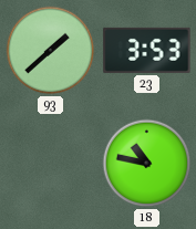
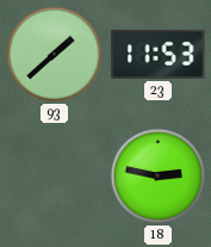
23: 3:53 -> 11:53 (159, 54)
18: 10:47 -> 2:47 (159, 177)
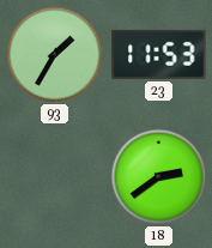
93: 1:38 -> 1:35 (55, 55)
18: 2:47 -> 2:39 (159, 177)
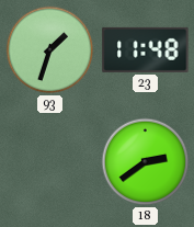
93: 1:35 -> 1:33 (50, 50)
23: 11:53 -> 11:48 (146, 49)
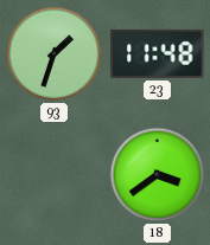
18: 2:39 -> 3:39 (158, 175)
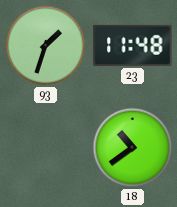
18: 3:39 -> 10:39 (133, 148)
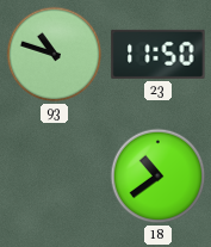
93: 1:33 -> 10:48 (55, 55)
23: 11:48 -> 11:50 (159, 54)
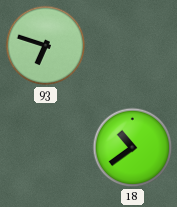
93: 10:48 -> 6:48 (46, 46)
23: 11:50 -> none (159, 54)
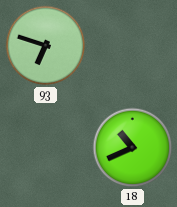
18: 10:39 -> 10:41 (133, 148)
